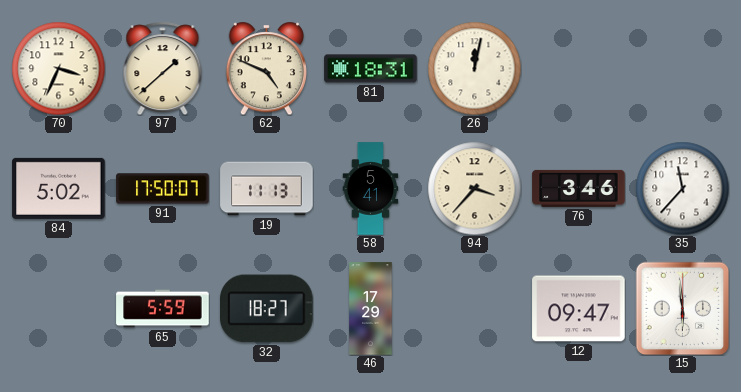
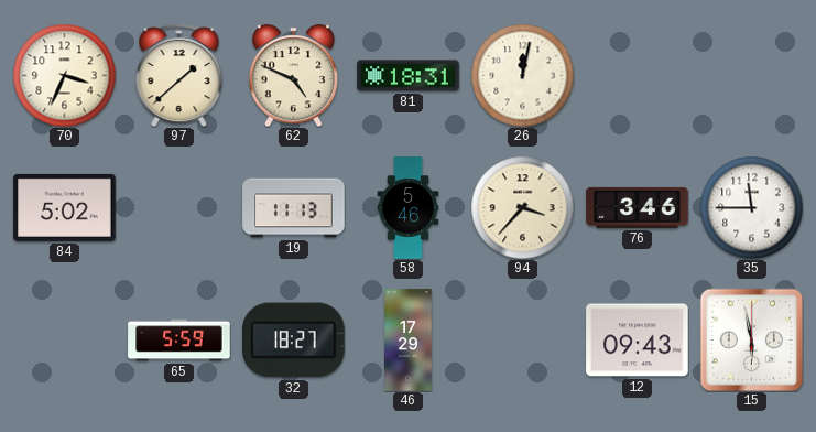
91: 17:50 -> none (163, 189)
58: 5:41 -> 5:46 (409, 208)
35: 11:37 -> 11:45 (751, 207)
12: 09:47 -> 09:43 (638, 341)
15: 5:59 -> 5:58 (751, 339)
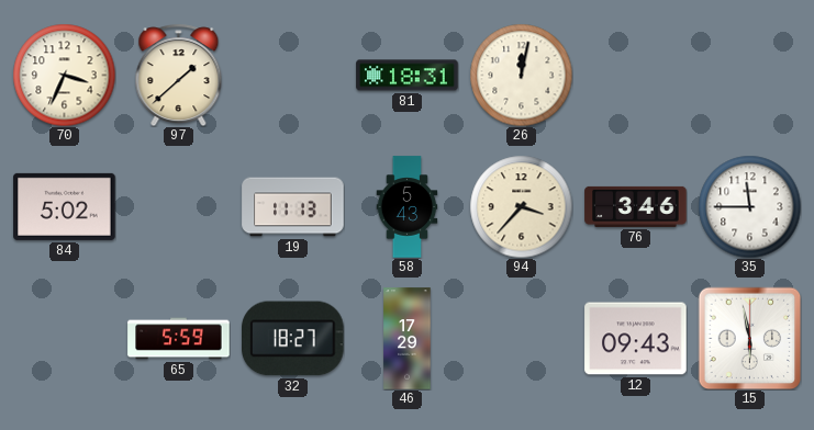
62: 4:49 -> none (293, 75)
58: 5:46 -> 5:43 (408, 207)
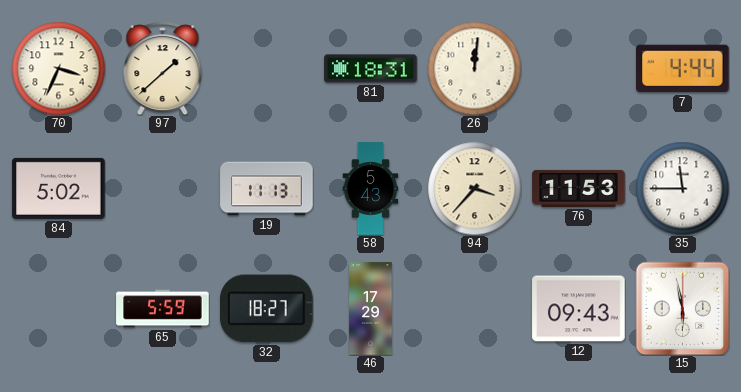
26: 12:02 -> 12:01 (474, 68)
7: none -> 4:44 (683, 69)
76: 3:46 -> 11:53 (579, 188)
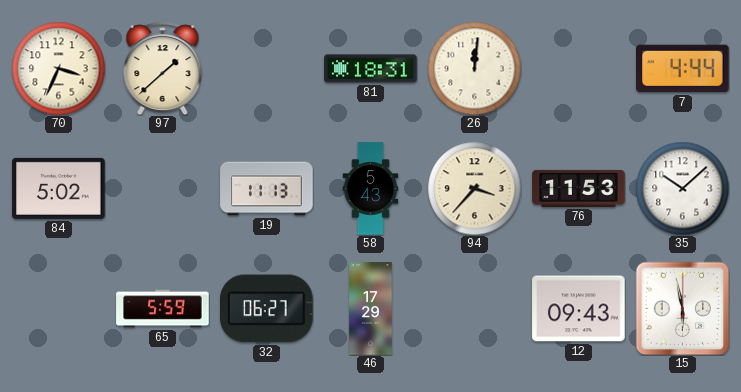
35: 11:45 -> 10:08 (682, 188)
32: 18:27 -> 06:27 (267, 309)
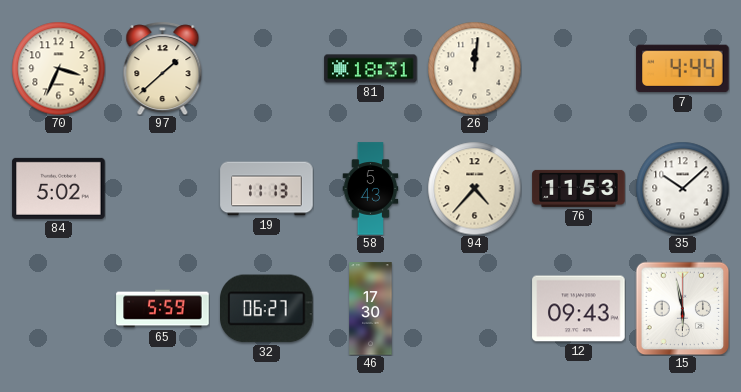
94: 3:37 -> 4:37 (474, 188)
46: 17:29 -> 17:30 (371, 309)
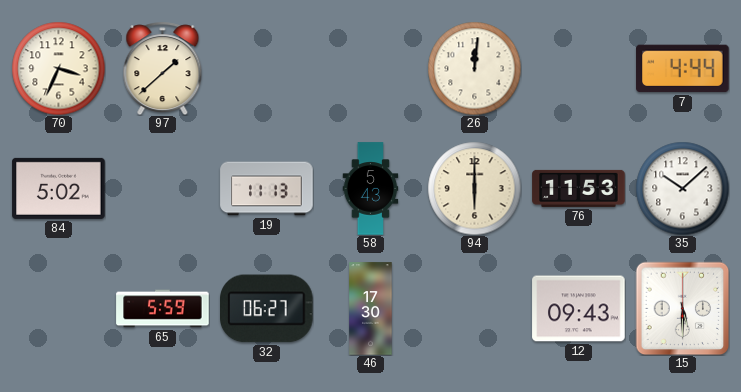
81: 18:31 -> none (371, 69)
94: 4:37 -> 6:00 (474, 188)
15: 5:58 -> 5:30 (682, 308)
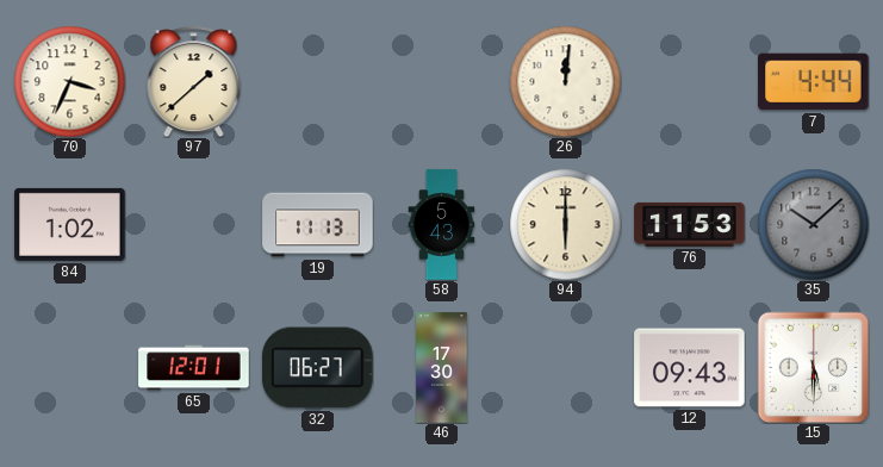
84: 5:02 -> 1:02 (70, 224)
35 dial: white -> grey (813, 224)
65: 5:59 -> 12:01 (194, 368)
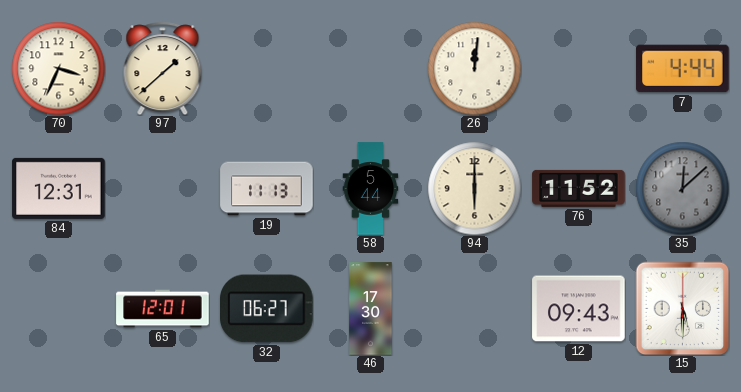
84: 1:02 -> 12:31 (59, 188)
58: 5:43 -> 5:44 (371, 189)
76: 11:53 -> 11:52 (579, 188)
35: 10:08 -> 12:08 (682, 188)
